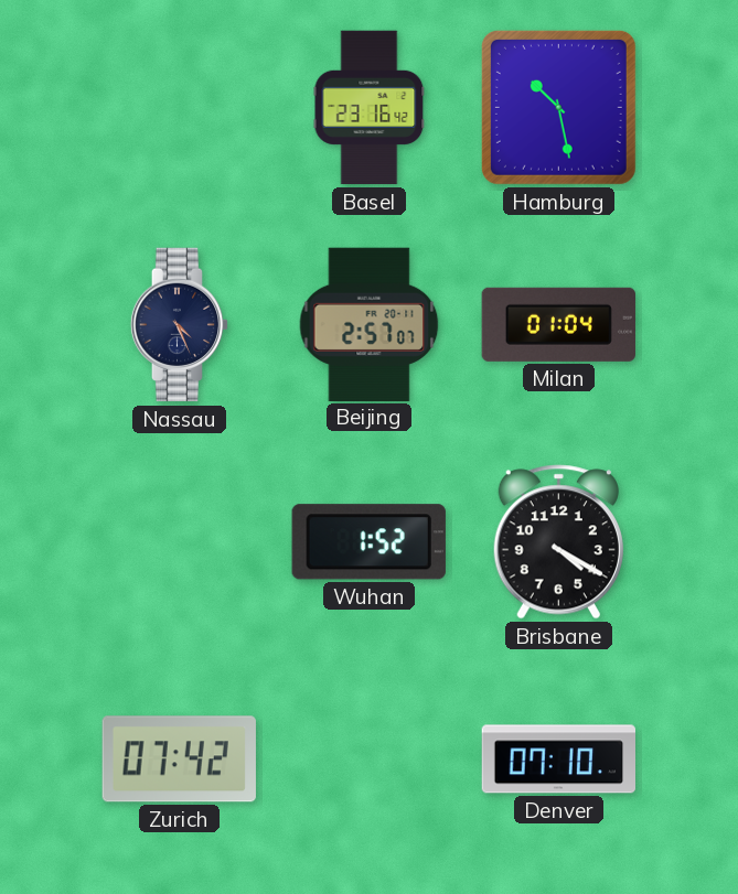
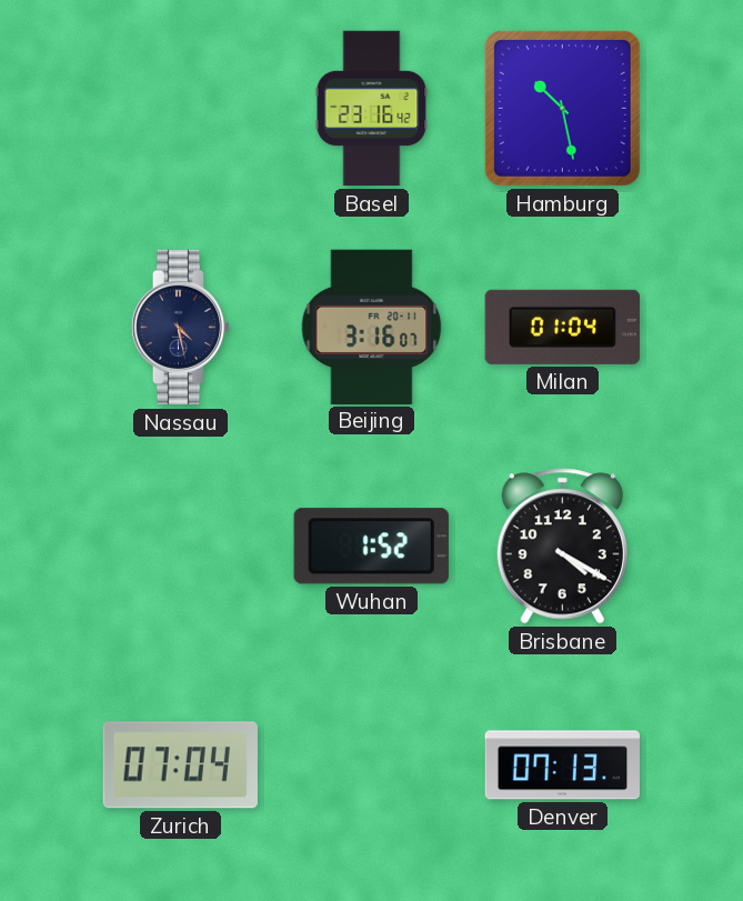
Nassau: 4:26 -> 4:28 (181, 328)
Beijing: 2:57 -> 3:16 (372, 327)
Zurich: 07:42 -> 07:04 (180, 765)
Denver: 07:10 -> 07:13 (563, 765)
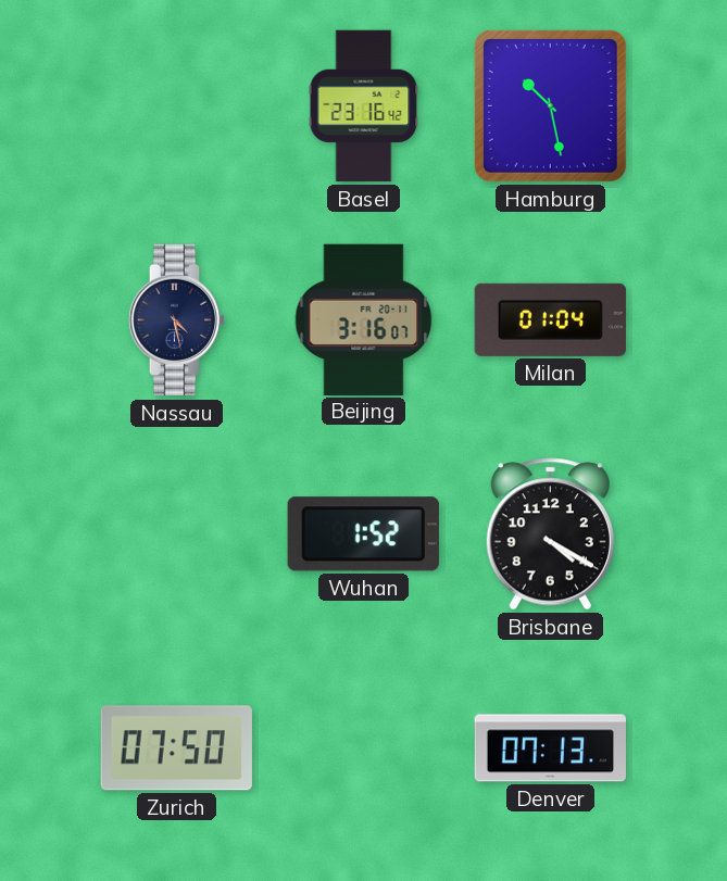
Zurich: 07:04 -> 07:50 (176, 748)
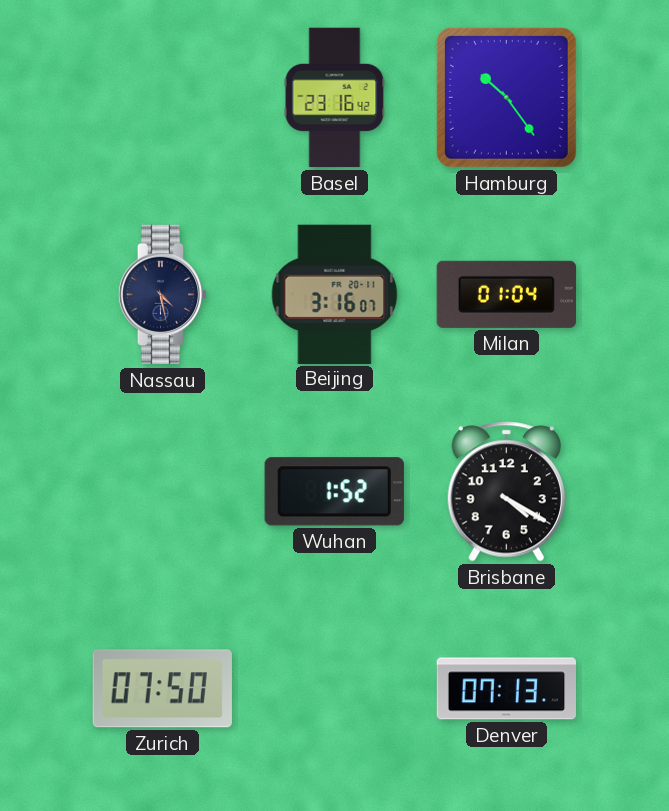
Hamburg: 10:28 -> 10:24 (506, 97)
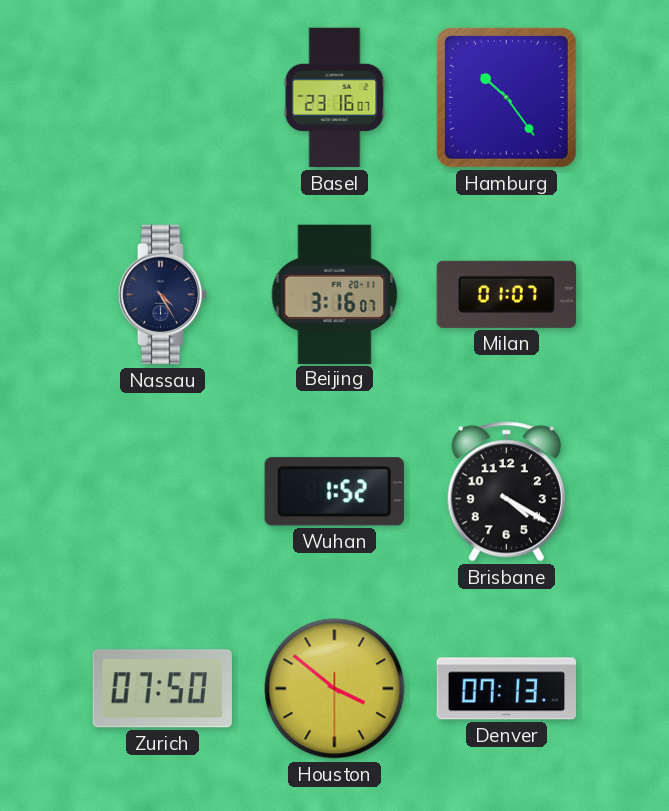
Basel: 23:16:42 -> 23:16:07 (335, 98)
Nassau: 4:28 -> 4:25 (163, 295)
Milan: 01:04 -> 01:07 (506, 294)
Houston: none -> 3:51 (335, 689)
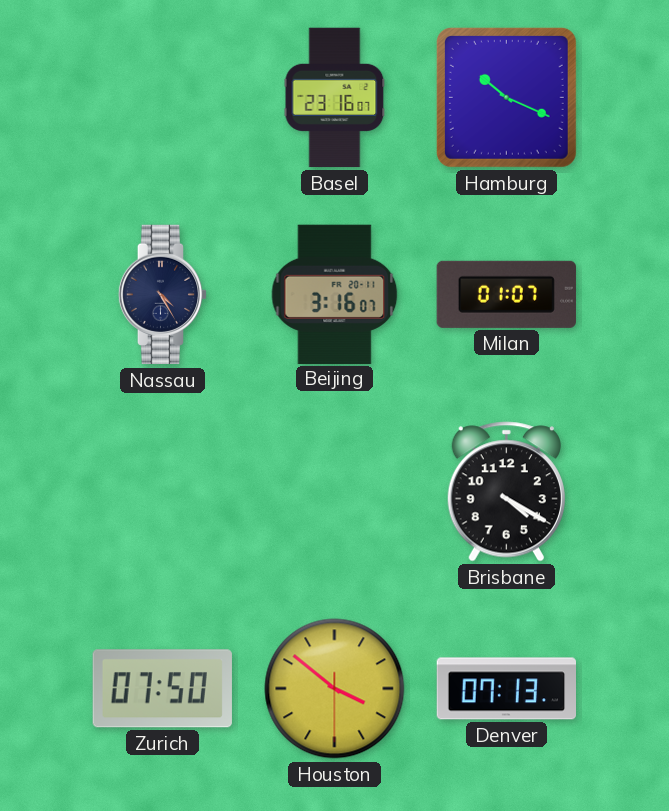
Hamburg: 10:24 -> 10:19 (506, 97)
Wuhan: 1:52 -> none (334, 492)
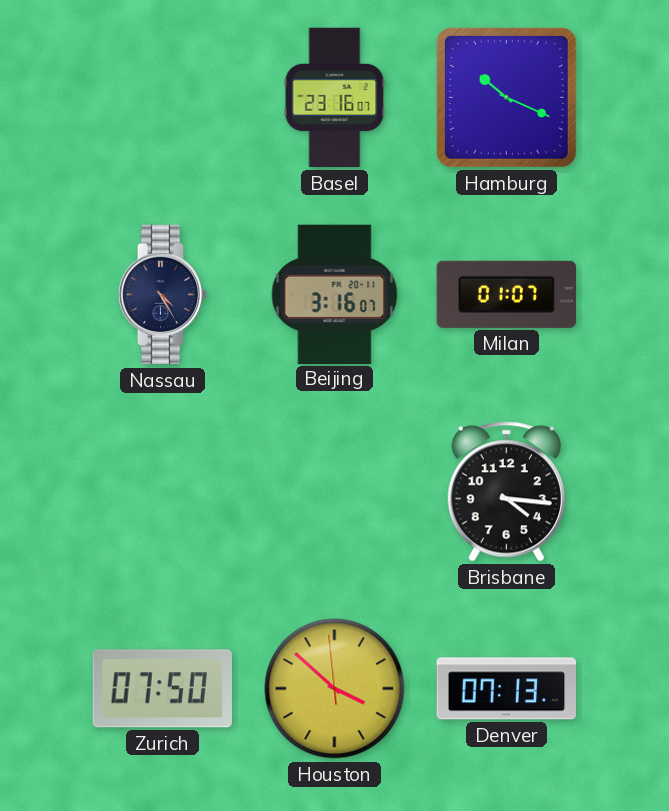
Brisbane: 4:20 -> 4:16 (506, 492)
Houston: 3:51:30 -> 3:51:59 (335, 689)
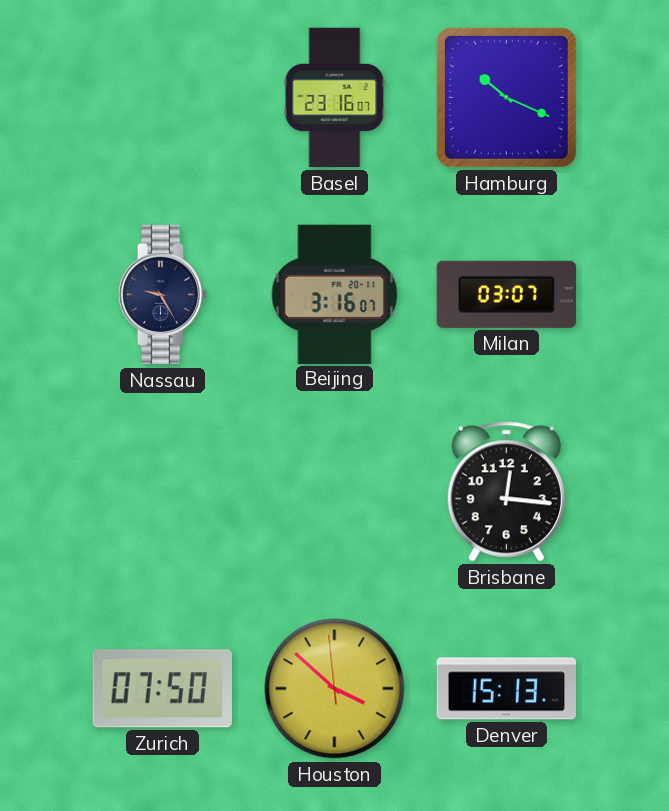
Nassau: 4:25 -> 9:25 (163, 295)
Milan: 01:07 -> 03:07 (506, 294)
Brisbane: 4:16 -> 12:16 (506, 492)
Denver: 07:13 -> 15:13 (507, 689)
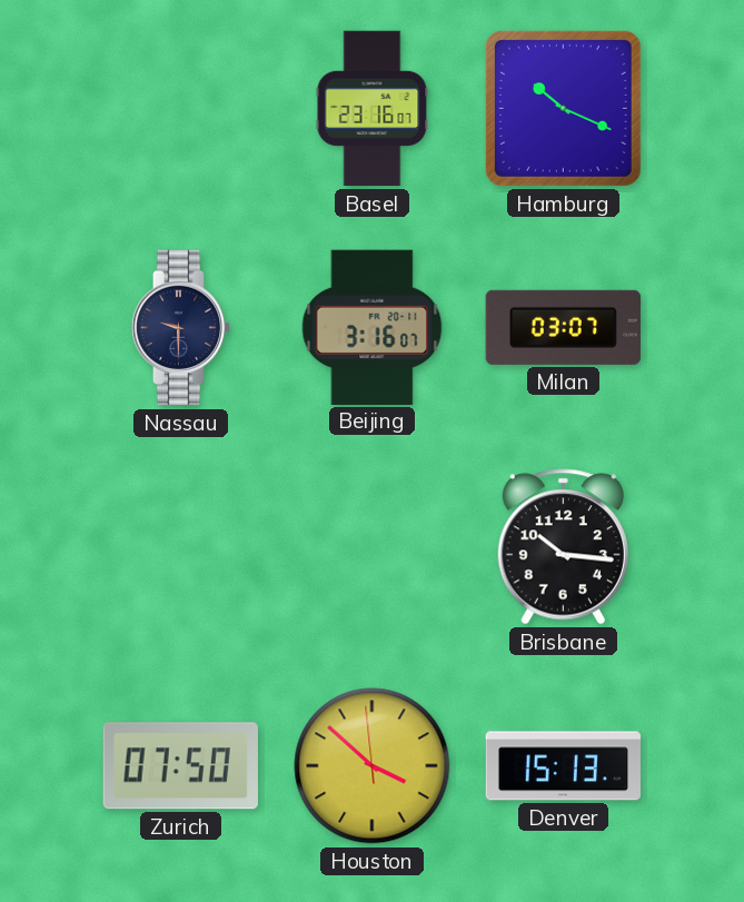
Nassau: 9:25 -> 9:30 (181, 328)
Brisbane: 12:16 -> 10:16 (563, 547)
